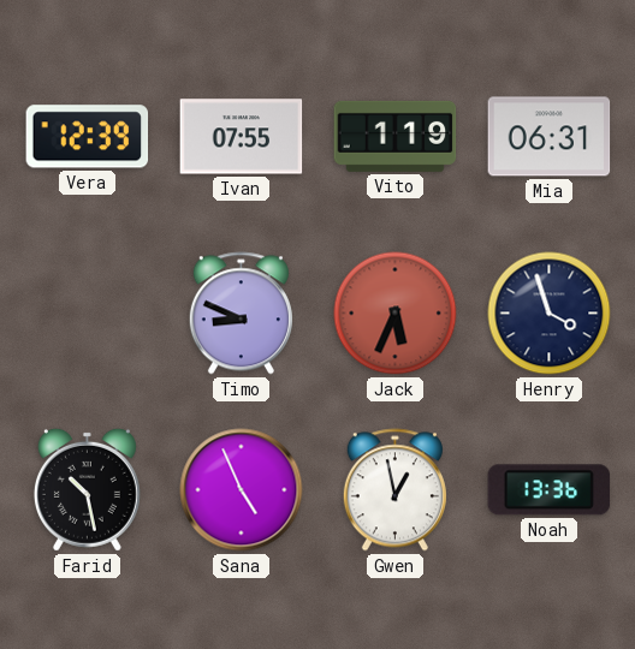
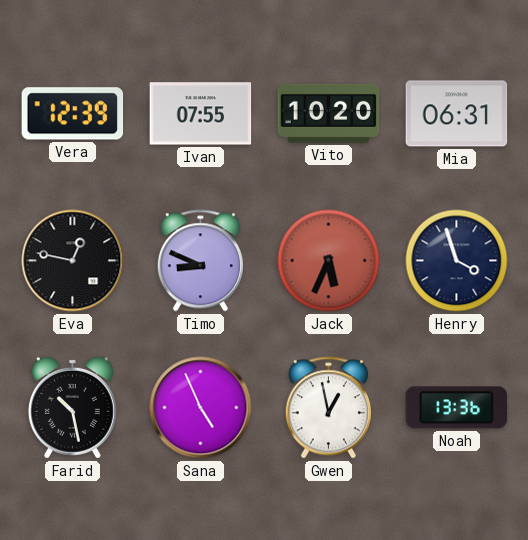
Vito: 1:19 -> 10:20 (329, 113)
Eva: none -> 12:47 (73, 261)
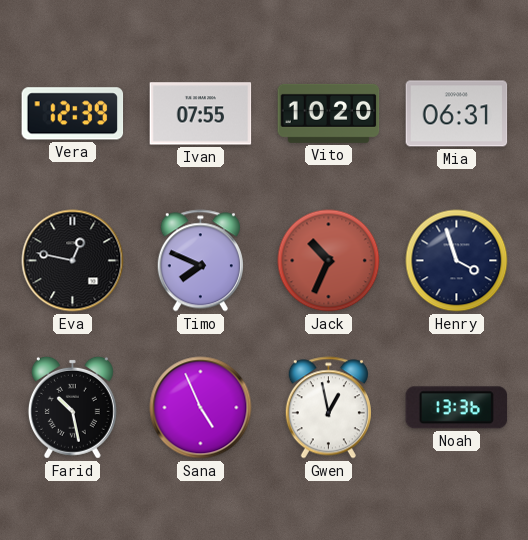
Timo: 8:49 -> 7:49 (200, 261)
Jack: 5:34 -> 10:34 (329, 261)
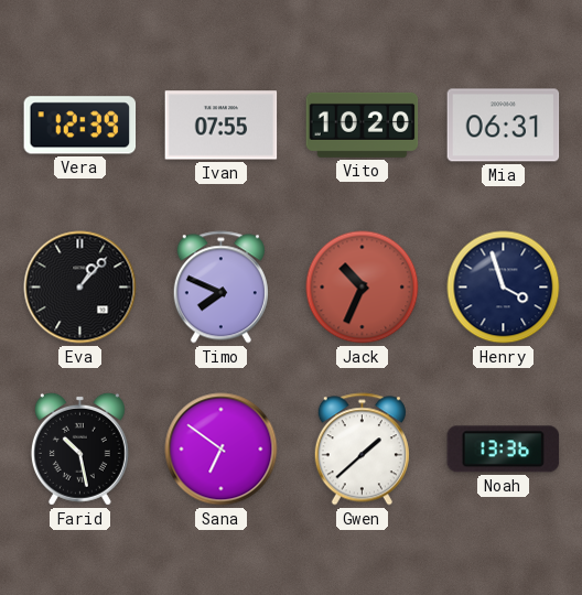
Eva: 12:47 -> 1:07 (80, 288)
Sana: 4:56 -> 6:51 (222, 450)
Gwen: 12:58 -> 1:38 (362, 450)
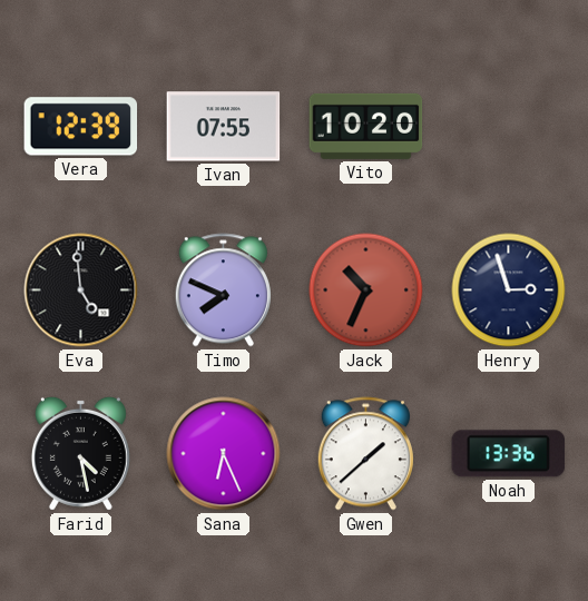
Mia: 06:31 -> none (504, 126)
Eva: 1:07 -> 4:59 (81, 290)
Henry: 3:57 -> 2:57 (509, 290)
Farid: 10:28 -> 4:28 (80, 453)
Sana: 6:51 -> 6:26 (224, 454)
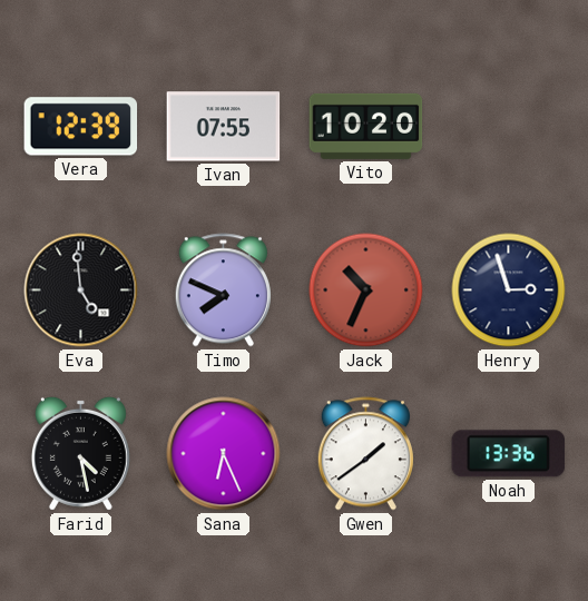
Gwen: 1:38 -> 1:39 (365, 454)
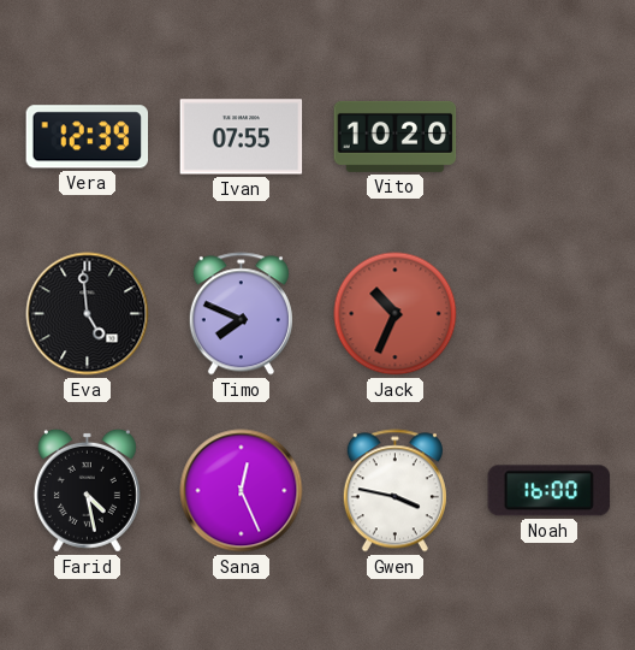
Henry: 2:57 -> none (509, 290)
Sana: 6:26 -> 12:26 (242, 491)
Gwen: 1:39 -> 3:47 (394, 491)
Noah: 13:36 -> 16:00 (550, 491)
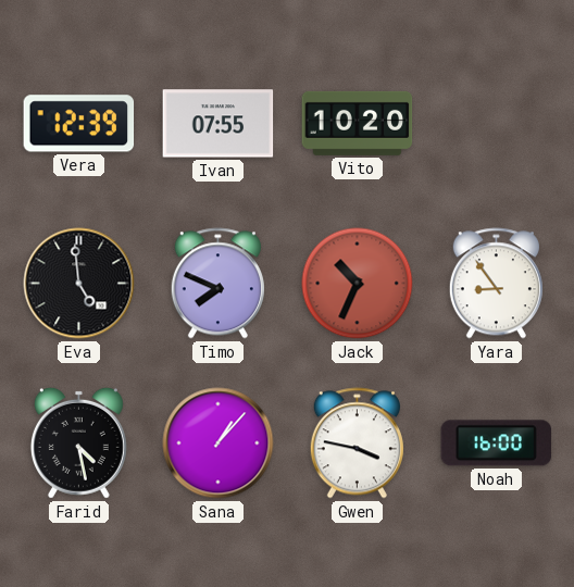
Yara: none -> 8:54 (496, 284)
Sana: 12:26 -> 1:07 (219, 444)
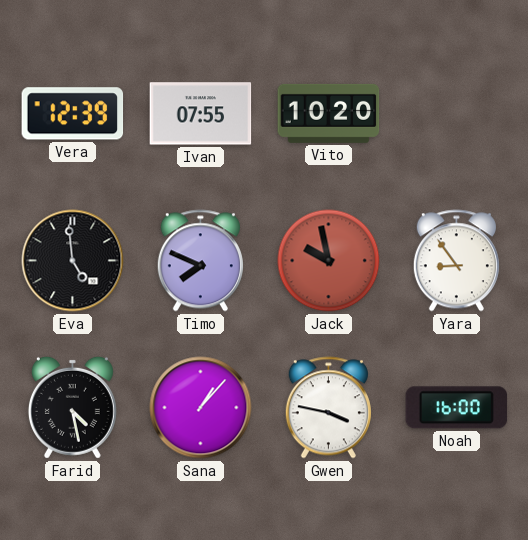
Jack: 10:34 -> 9:58 (329, 261)
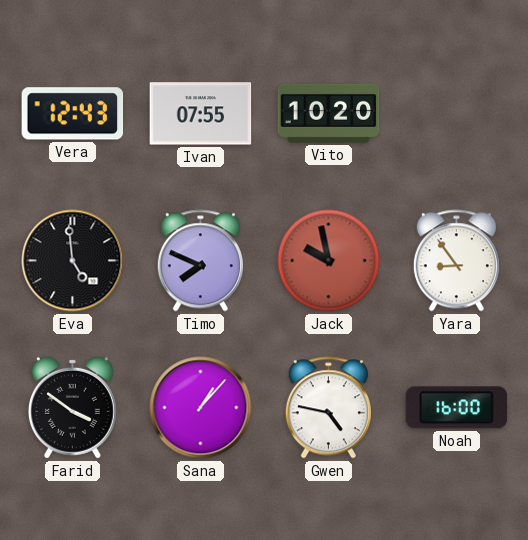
Vera: 12:39 -> 12:43 (73, 114)
Farid: 4:28 -> 3:51 (72, 407)
Gwen: 3:47 -> 4:47 (328, 408)
